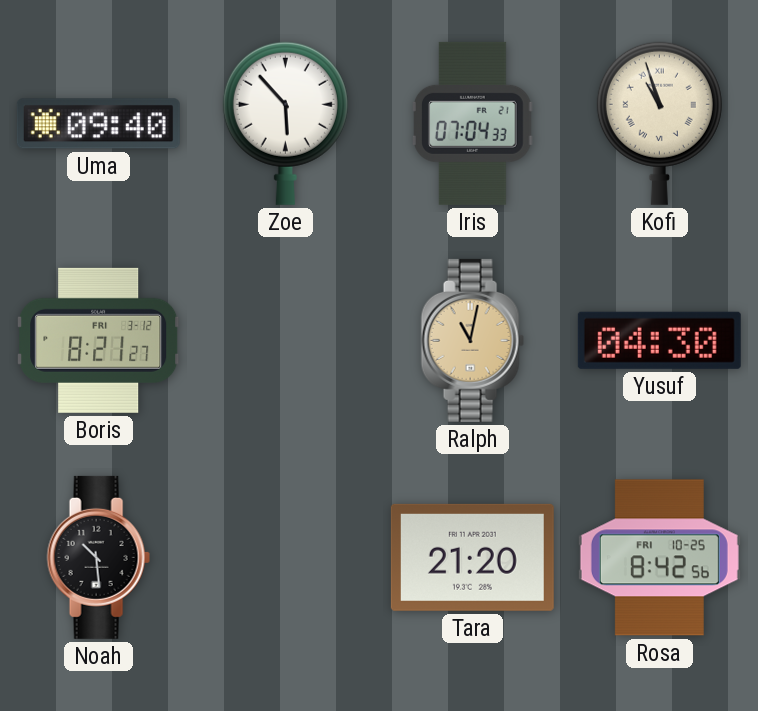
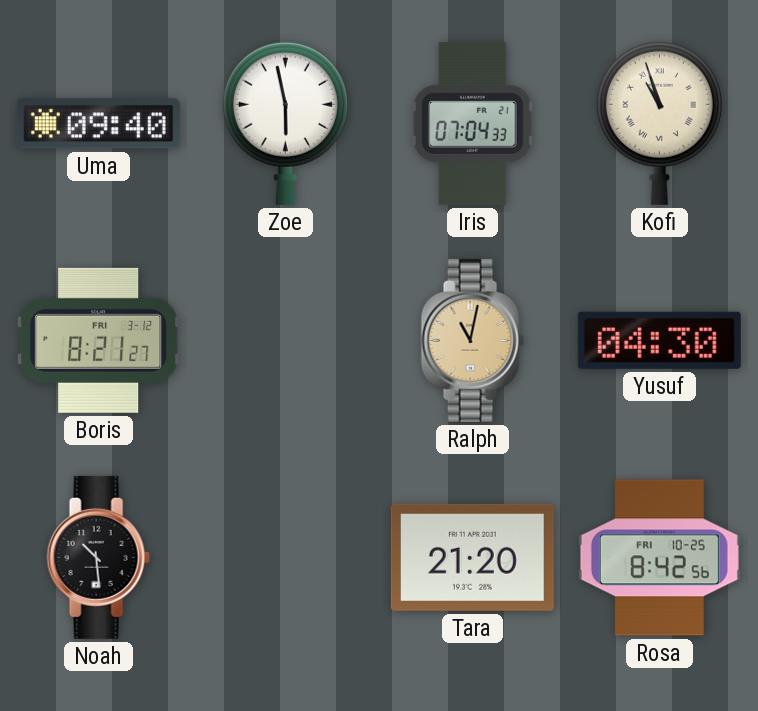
Zoe: 5:53 -> 5:58 (285, 123)
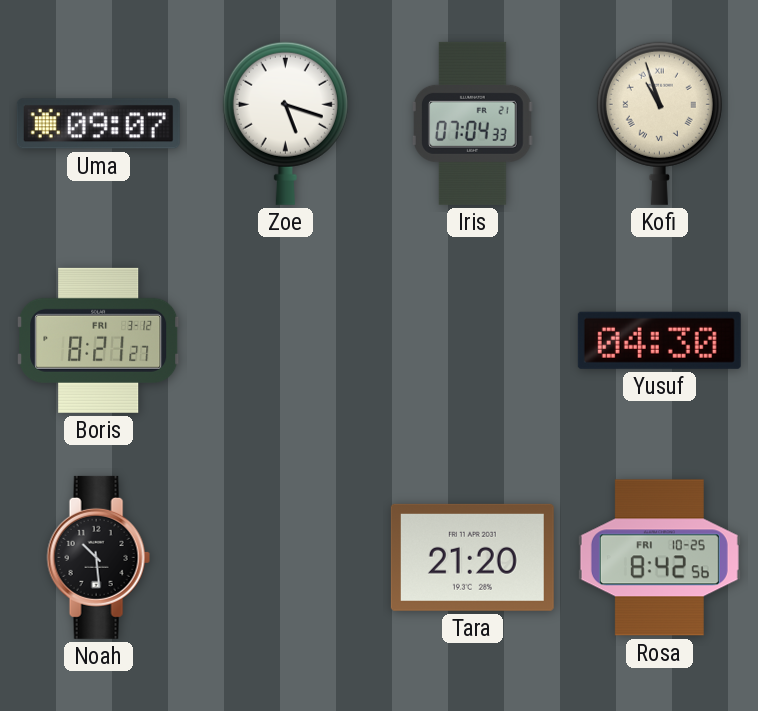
Uma: 09:40 -> 09:07 (98, 124)
Zoe: 5:58 -> 5:18 (285, 123)
Ralph: 11:02 -> none (472, 340)
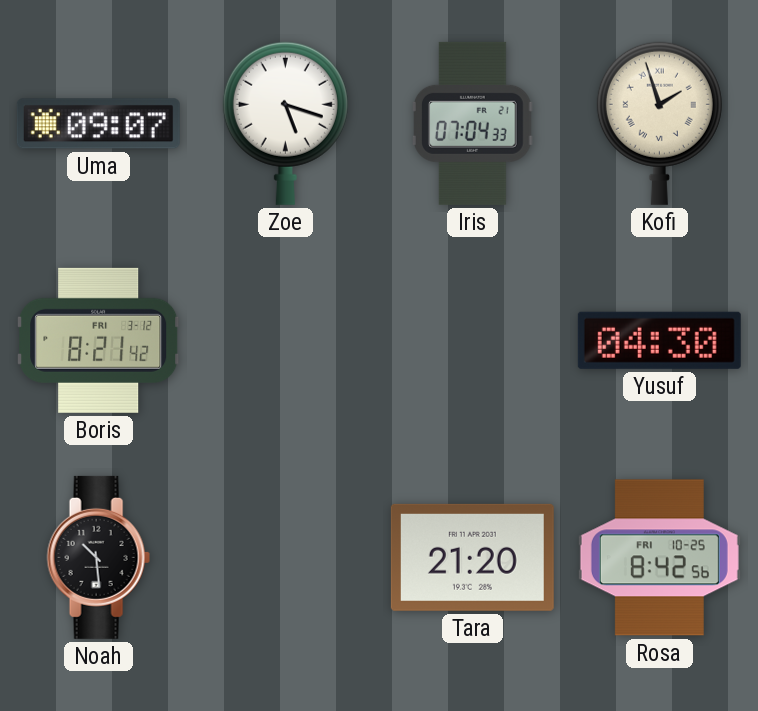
Kofi: 10:57 -> 1:57 (659, 123)
Boris: 8:21:27 -> 8:21:42 (99, 340)
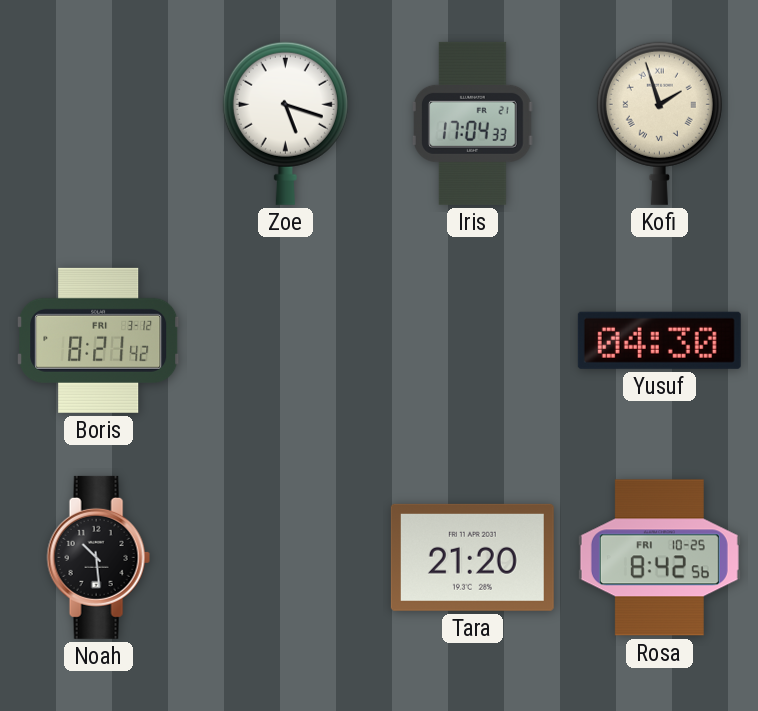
Uma: 09:07 -> none (98, 124)
Iris: 07:04 -> 17:04 (472, 123)
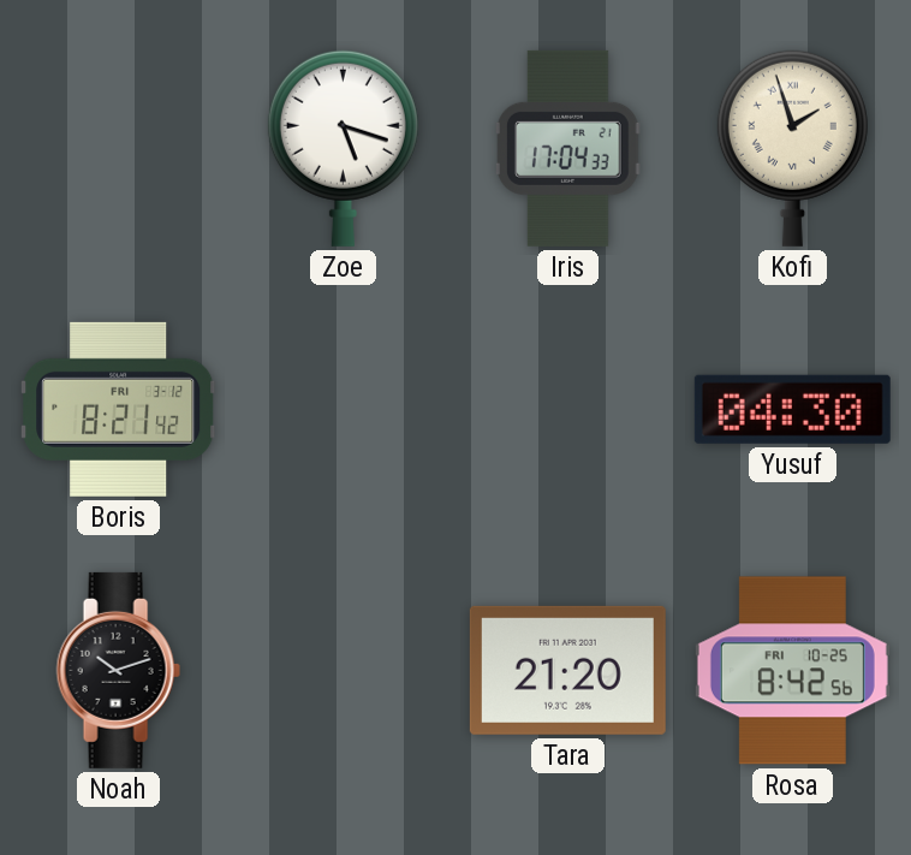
Noah: 10:29 -> 10:12 (118, 670)
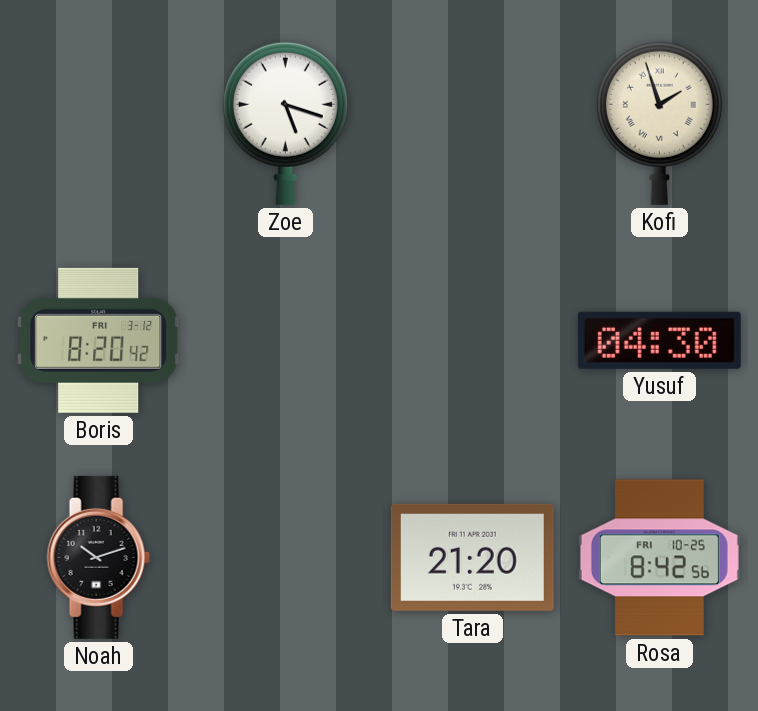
Iris: 17:04 -> none (567, 148)
Boris: 8:21 -> 8:20 (99, 340)
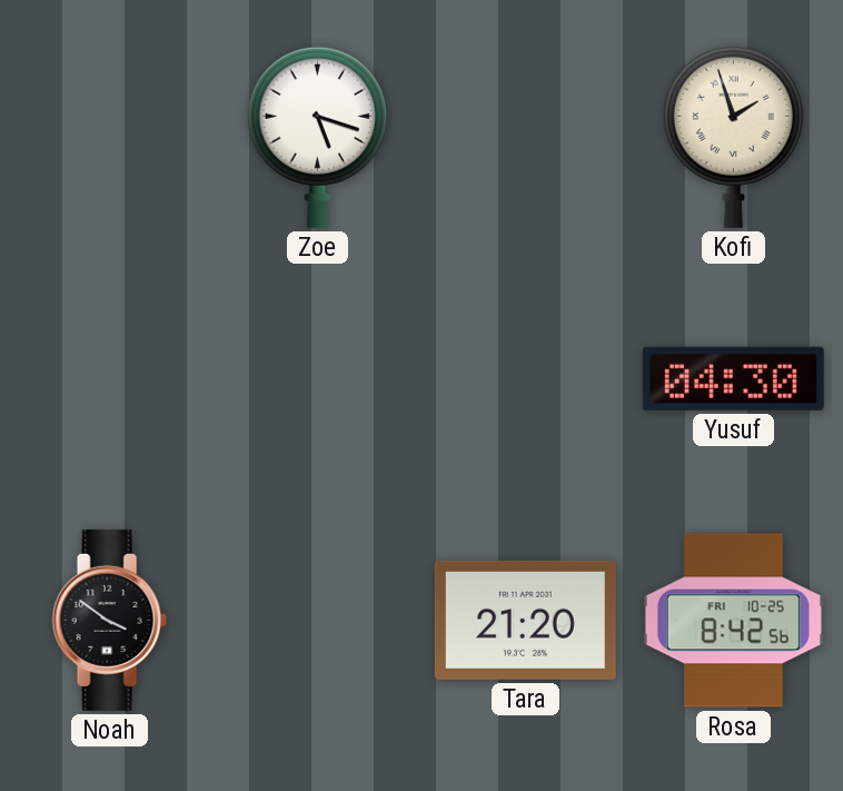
Boris: 8:20 -> none (99, 340)
Noah: 10:12 -> 3:51 (109, 620)
